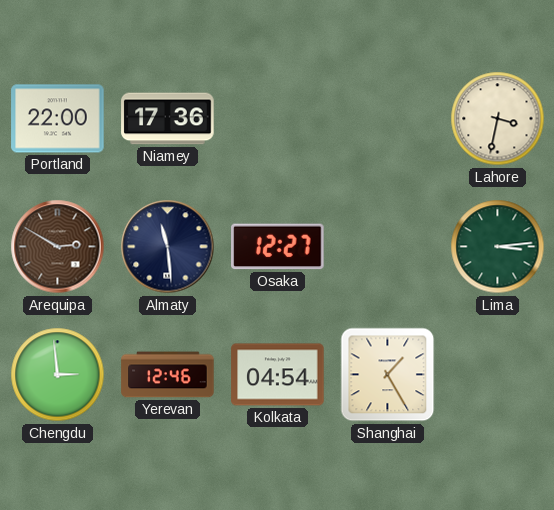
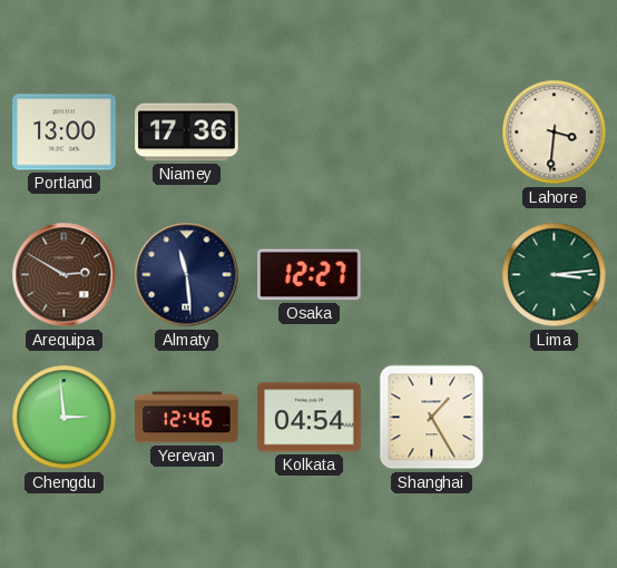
Portland: 22:00 -> 13:00 (65, 133)
Lahore: 3:32 -> 3:31 (555, 133)
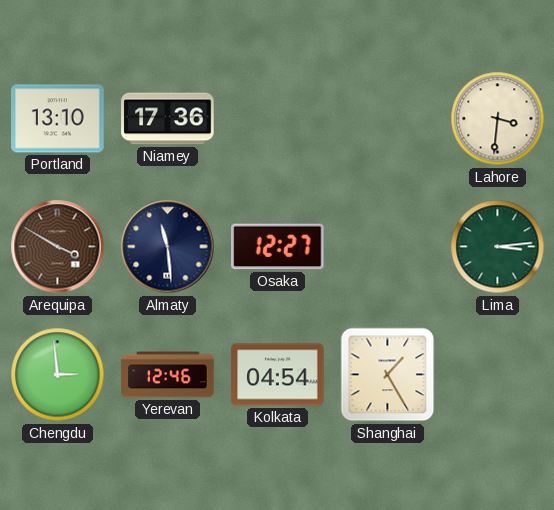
Portland: 13:00 -> 13:10 (58, 119)
Arequipa: 2:50 -> 3:50 (58, 247)
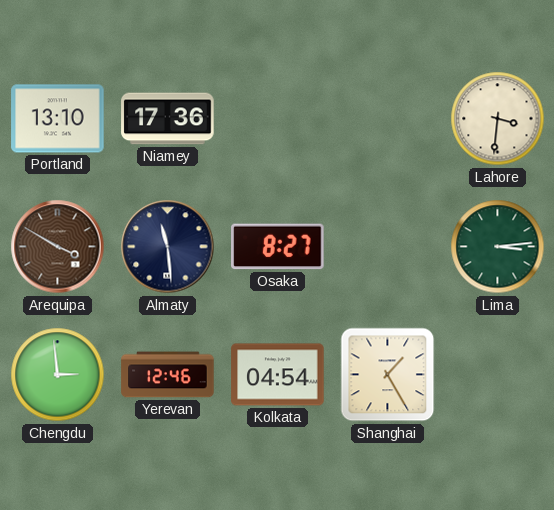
Osaka: 12:27 -> 8:27 (278, 247)
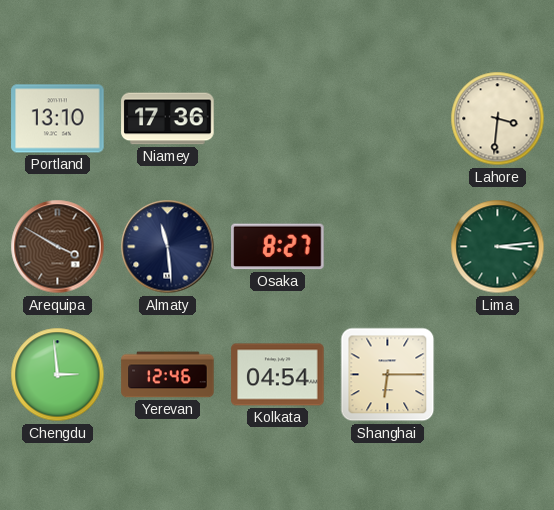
Shanghai: 1:25 -> 6:15 (388, 375)
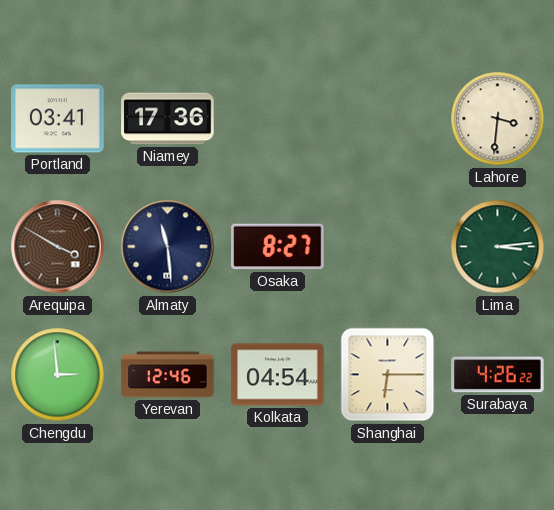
Portland: 13:10 -> 03:41 (58, 119)
Surabaya: none -> 4:26 (498, 375)
